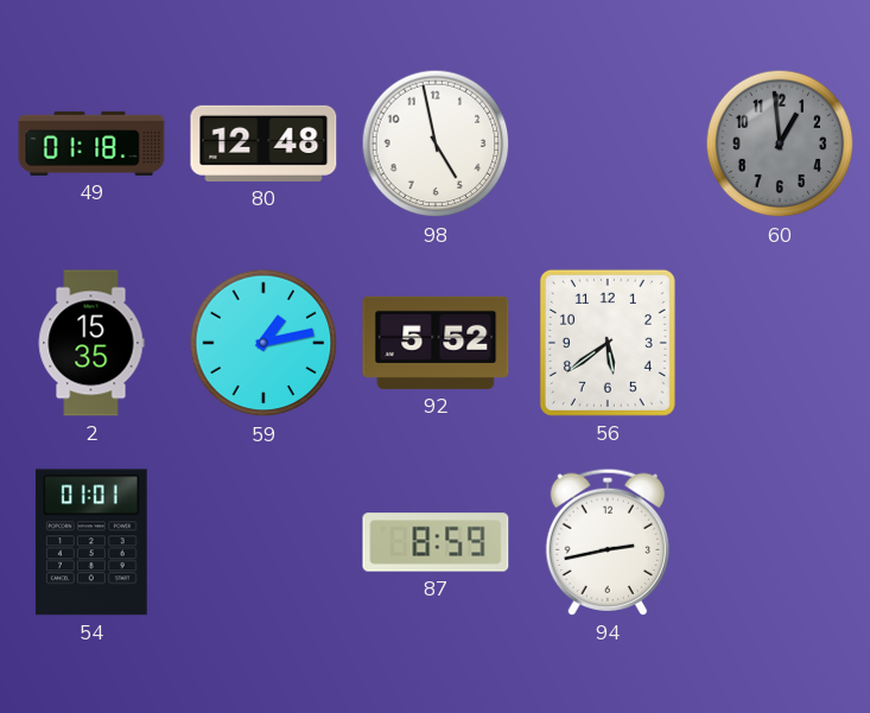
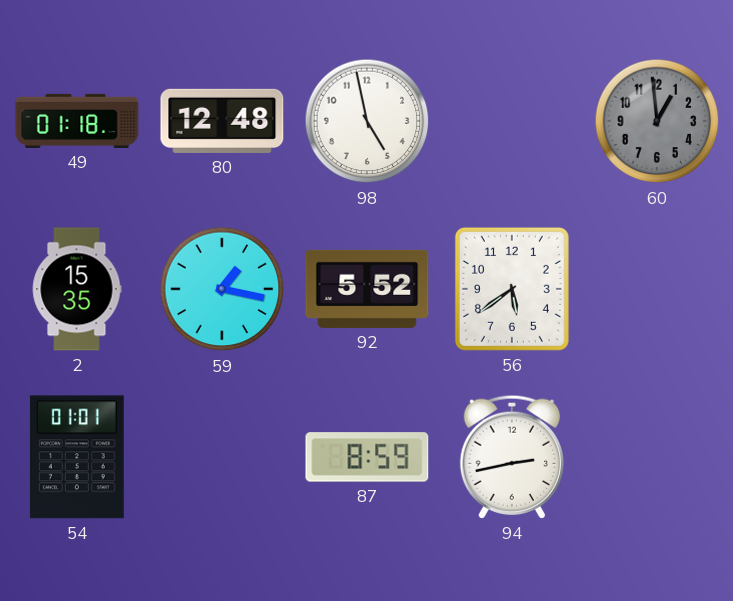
59: 1:13 -> 1:17 (222, 289)
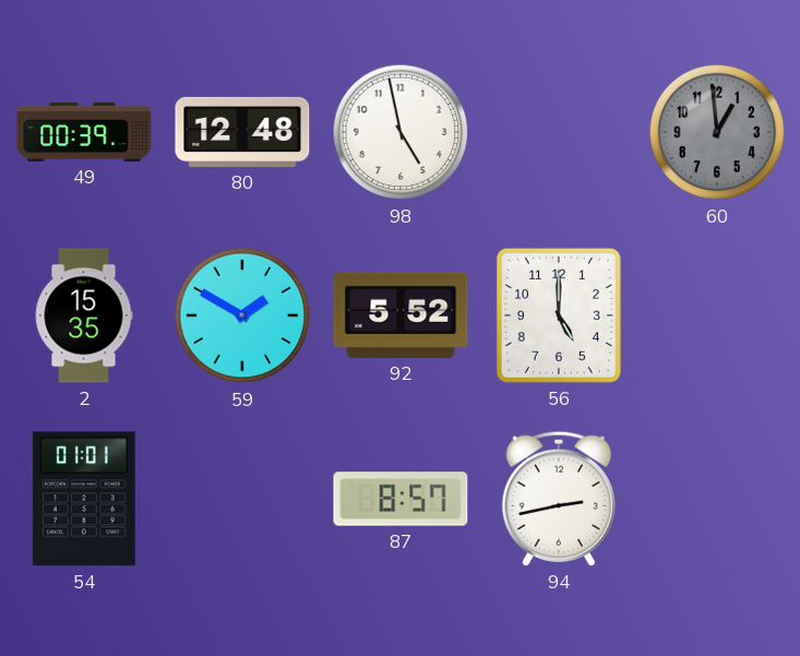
49: 01:18 -> 00:39 (84, 132)
59: 1:17 -> 1:50 (242, 315)
56: 5:39 -> 5:00 (559, 315)
87: 8:59 -> 8:57 (401, 499)
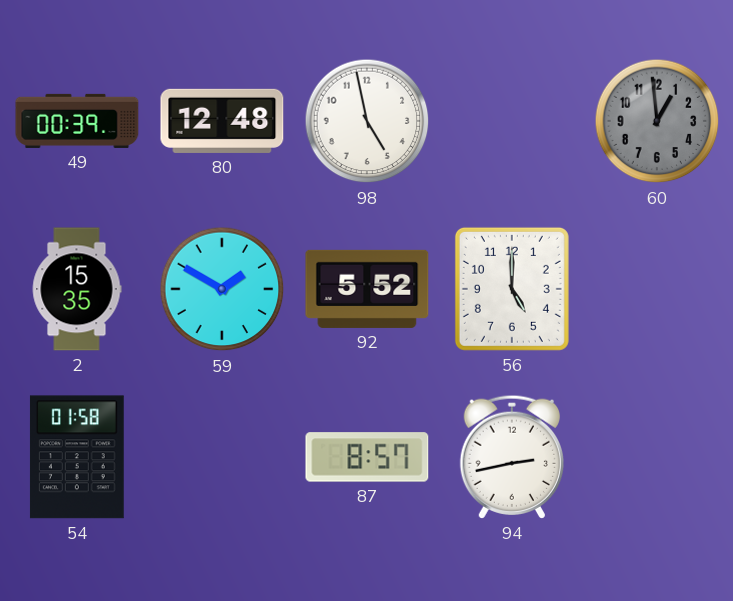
54: 01:01 -> 01:58 (77, 457)
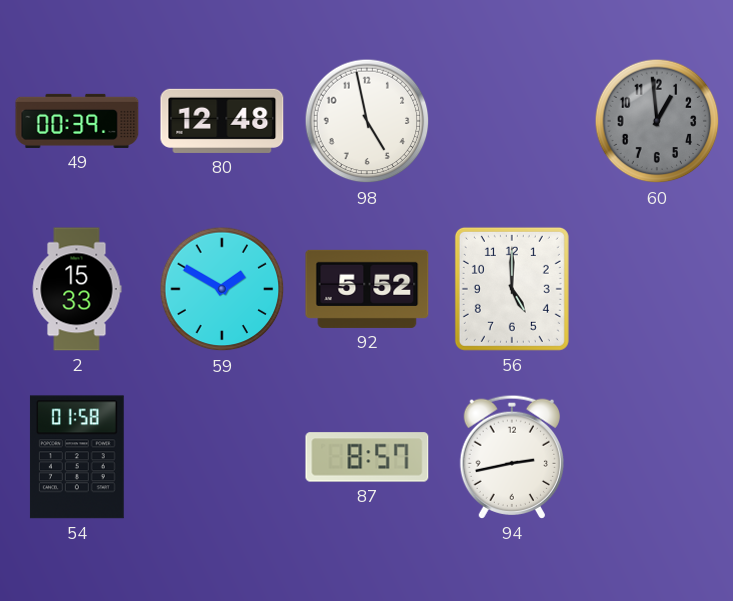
2: 15:35 -> 15:33 (77, 289)
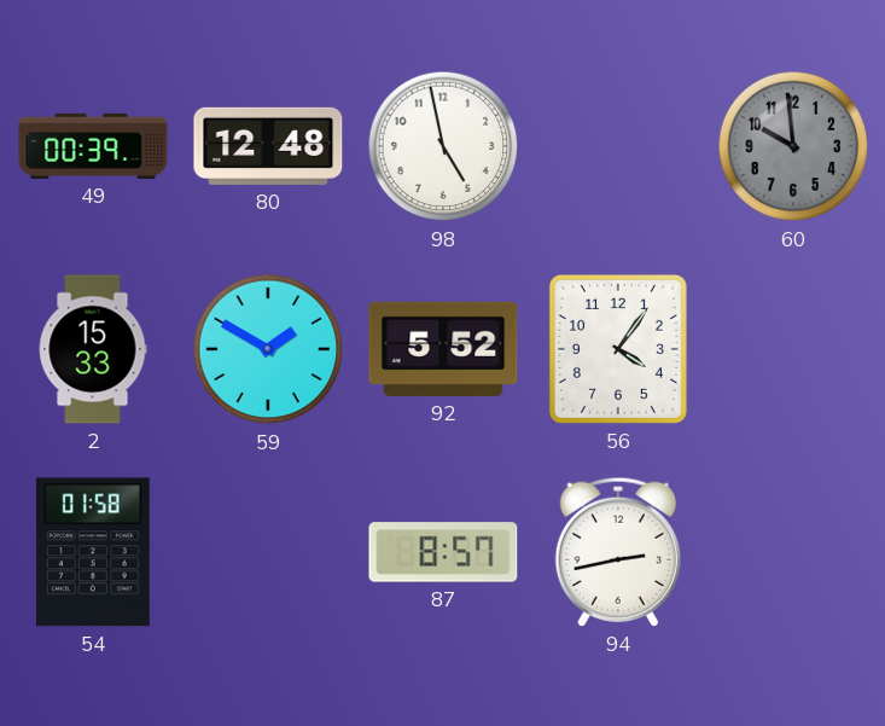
60: 12:59 -> 9:59 (793, 146)
56: 5:00 -> 4:06 (618, 349)
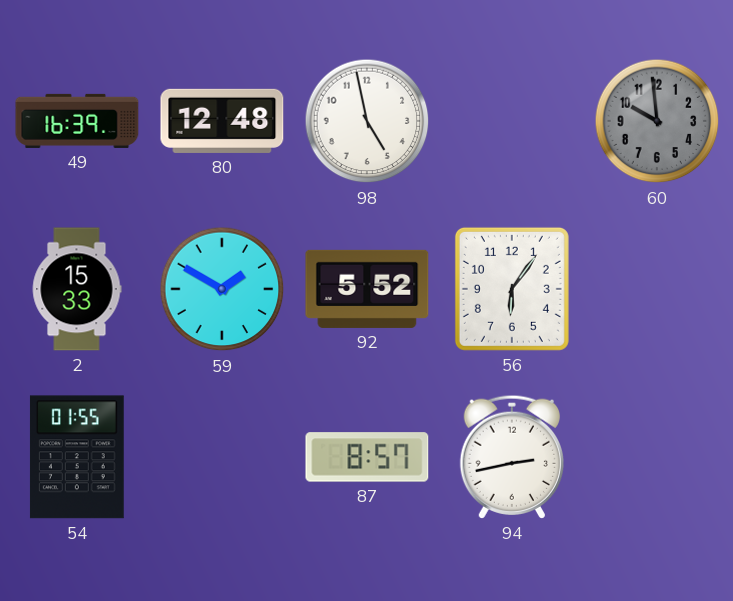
49: 00:39 -> 16:39 (77, 121)
56: 4:06 -> 6:06 (512, 289)
54: 01:58 -> 01:55 (77, 457)
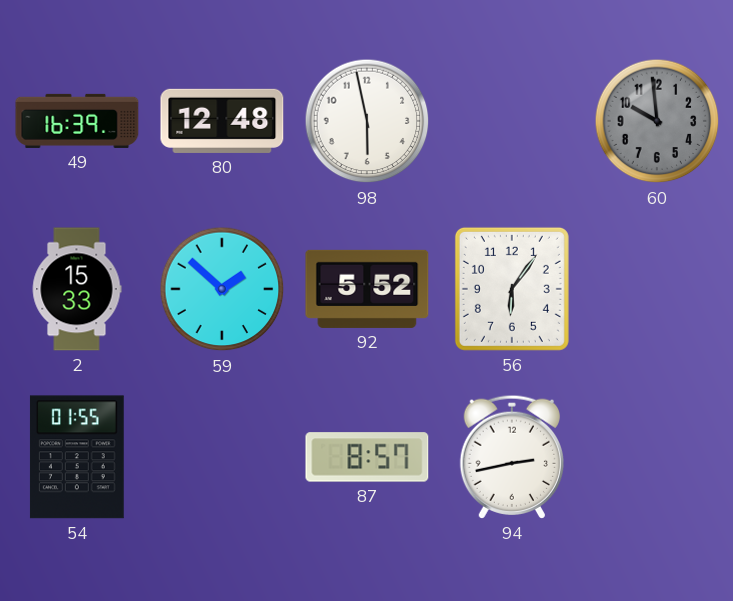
98: 4:58 -> 5:58 (367, 121)
59: 1:50 -> 1:52 (222, 289)
